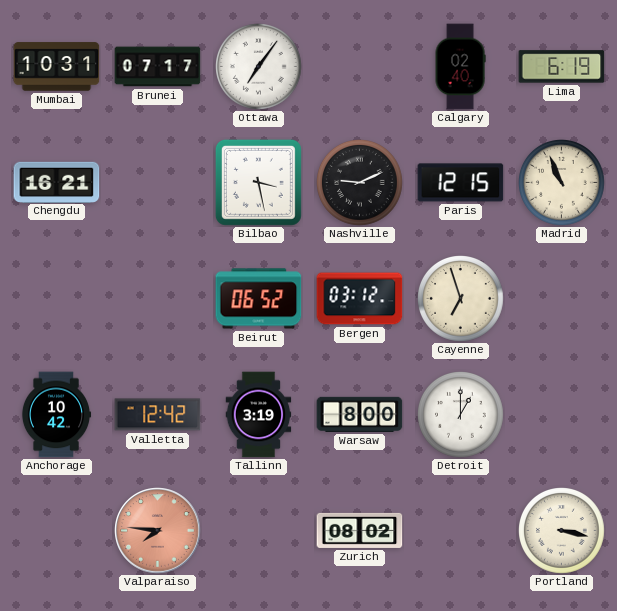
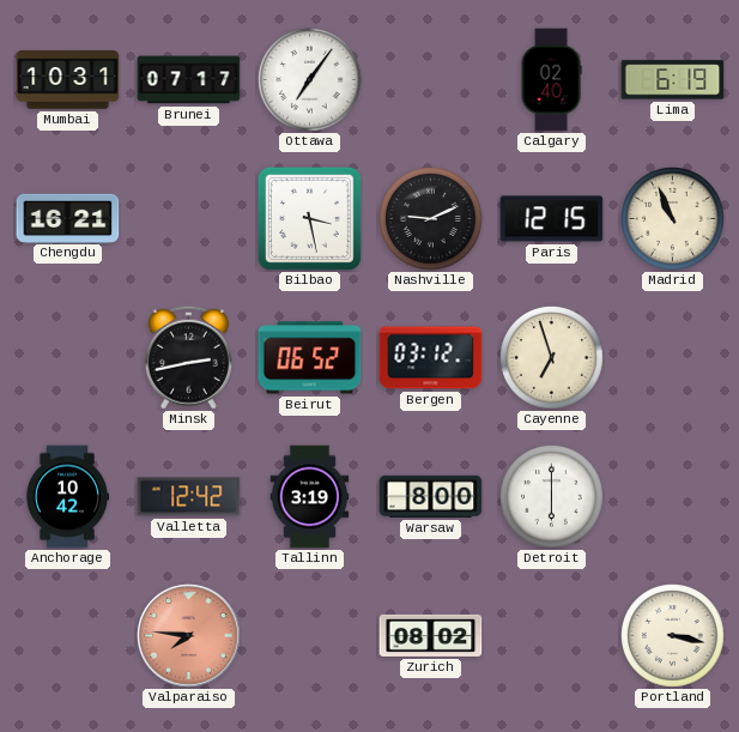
Minsk: none -> 2:43 (188, 357)
Detroit: 1:00 -> 6:00 (552, 497)
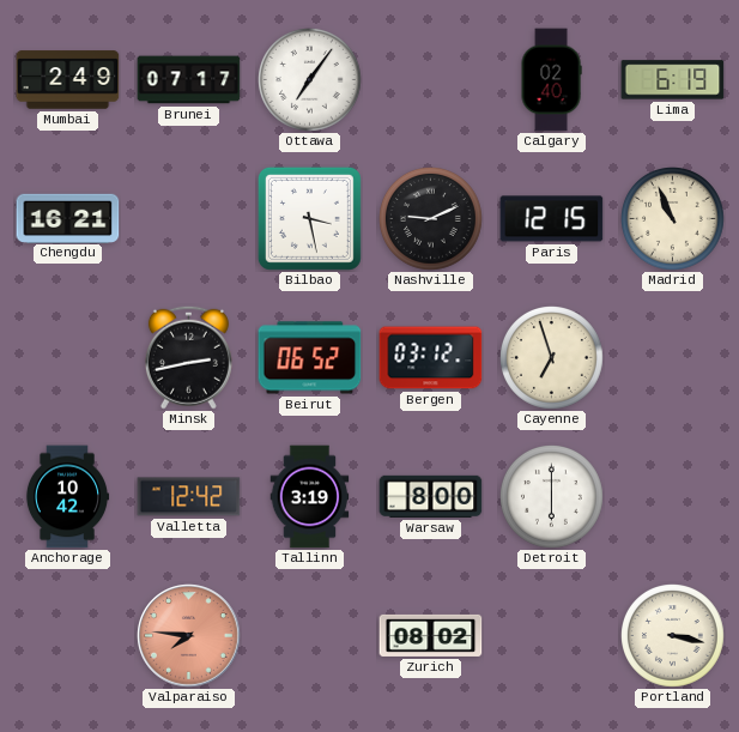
Mumbai: 10:31 -> 2:49 (68, 80)
